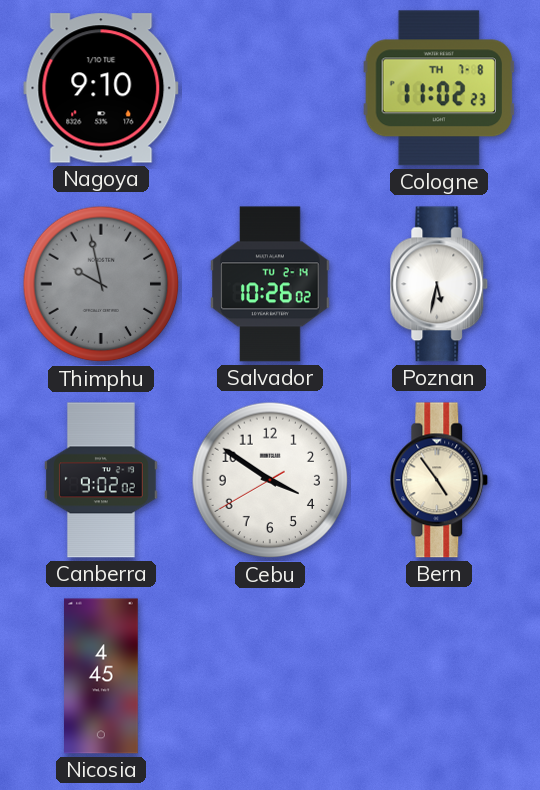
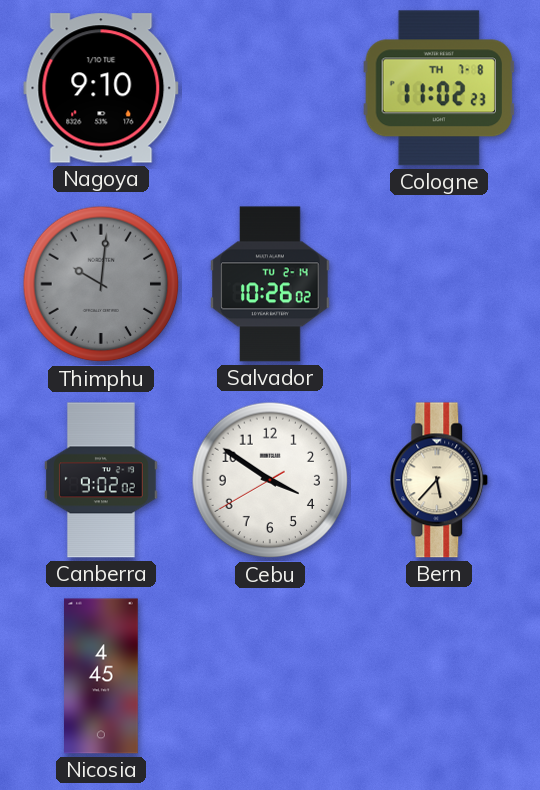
Thimphu: 9:58 -> 10:01 (101, 284)
Poznan: 5:32 -> none (439, 284)
Bern: 4:54 -> 5:37 (439, 480)
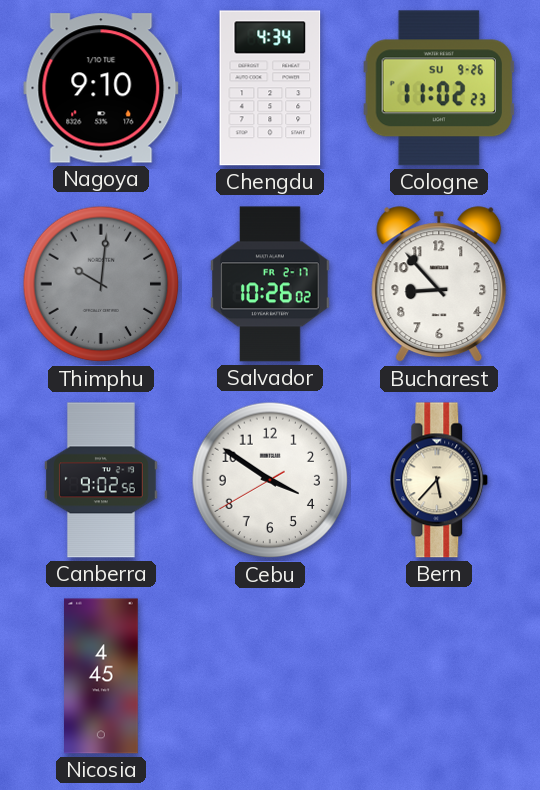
Chengdu: none -> 4:34 (270, 88)
Cologne date: TH 7-8 -> SU 9-26 (438, 88)
Salvador date: TU 2-14 -> FR 2-17 (270, 284)
Bucharest: none -> 8:53 (439, 285)
Canberra: 9:02:02 -> 9:02:56 (101, 480)
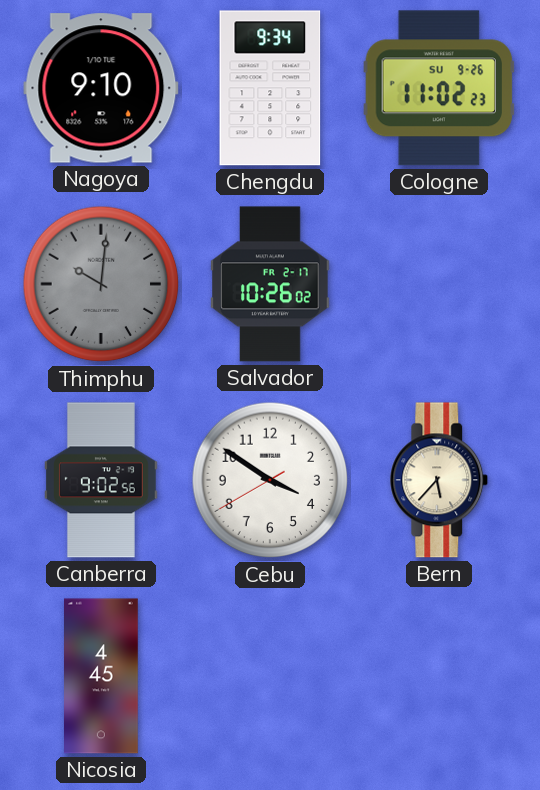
Chengdu: 4:34 -> 9:34 (270, 88)
Bucharest: 8:53 -> none (439, 285)
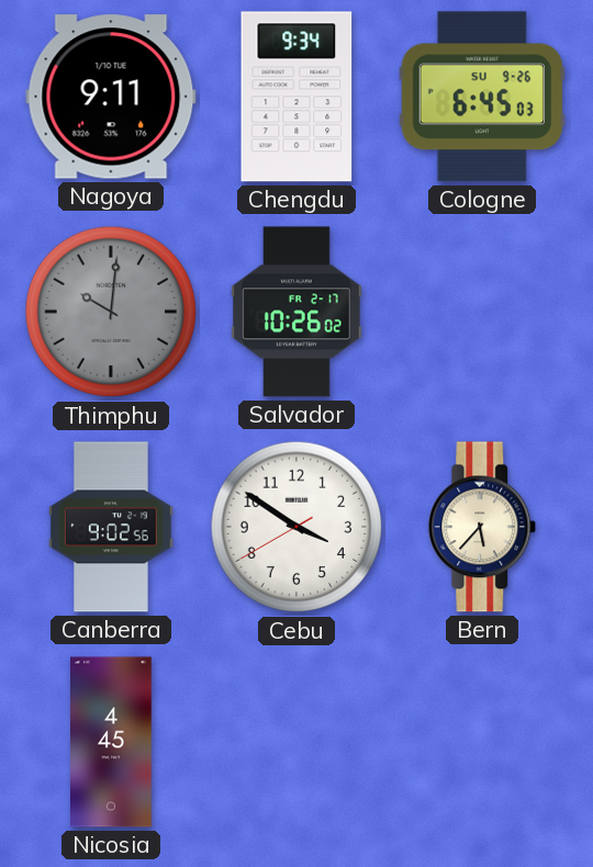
Nagoya: 9:10 -> 9:11 (111, 97)
Cologne: 11:02 -> 6:45 (481, 97)
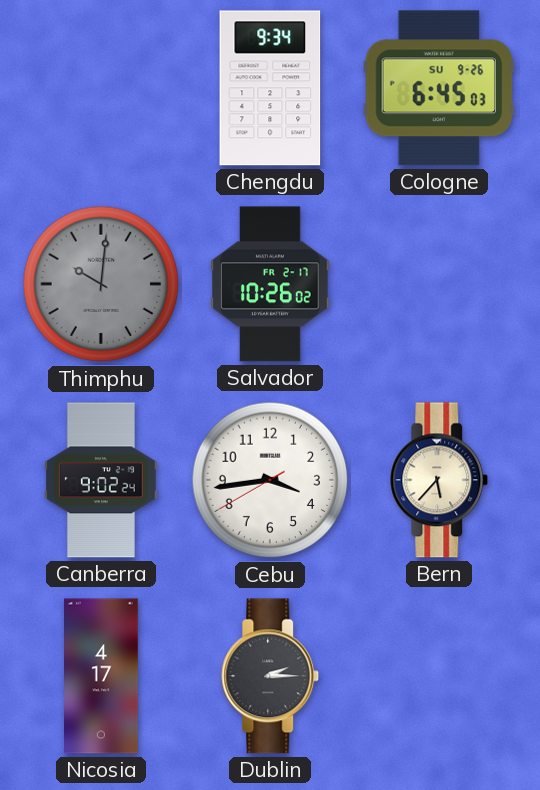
Nagoya: 9:11 -> none (111, 97)
Canberra: 9:02:56 -> 9:02:24 (101, 480)
Cebu: 3:50 -> 3:43 (270, 480)
Nicosia: 4:45 -> 4:17 (102, 676)
Dublin: none -> 2:15 (270, 676)
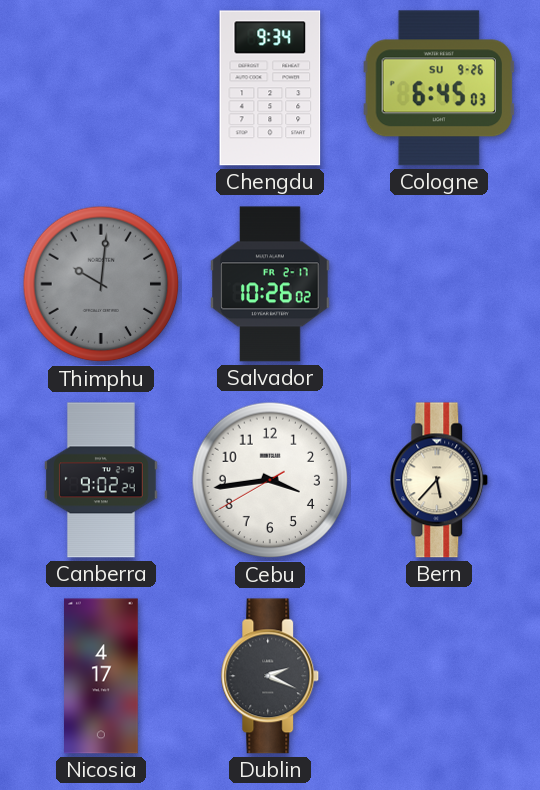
Dublin: 2:15 -> 2:19 (270, 676)
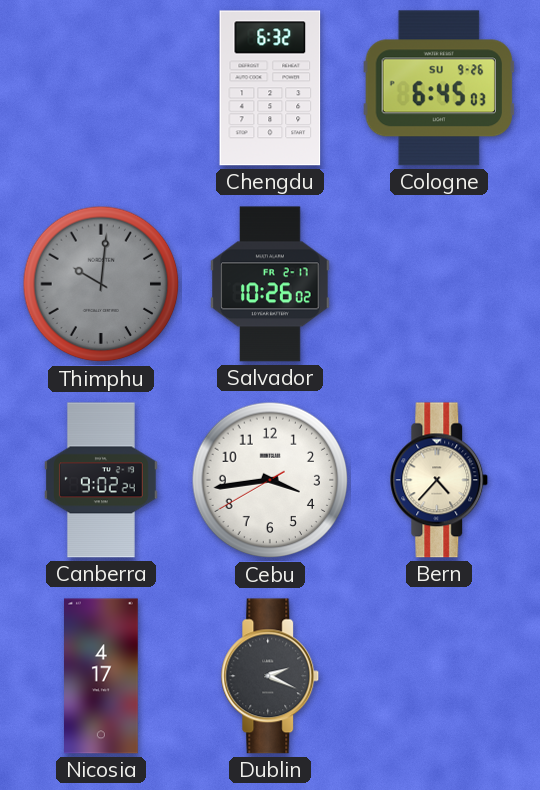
Chengdu: 9:34 -> 6:32 (270, 88)
Bern: 5:37 -> 4:37 (439, 480)
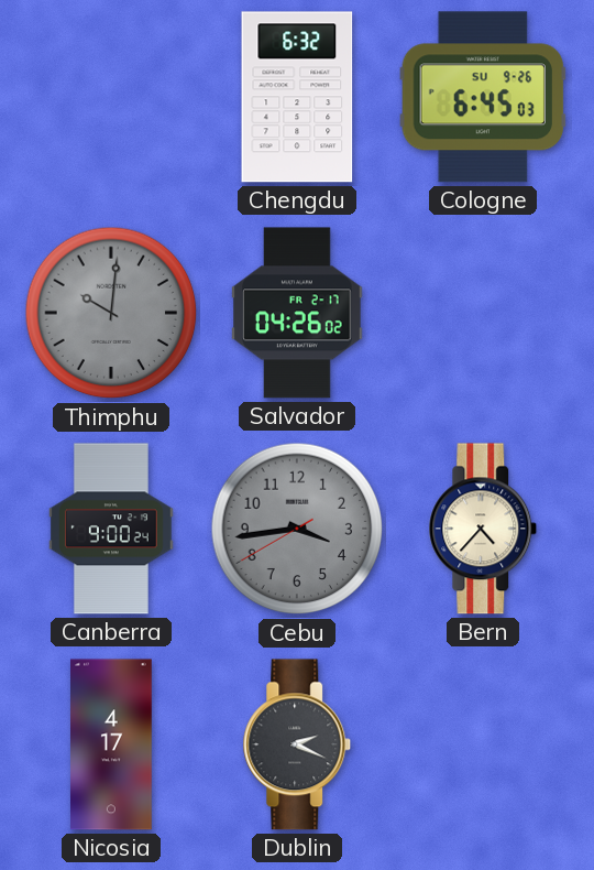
Salvador: 10:26 -> 04:26 (297, 313)
Canberra: 9:02 -> 9:00 (111, 529)
Cebu dial: white -> grey (297, 529)
